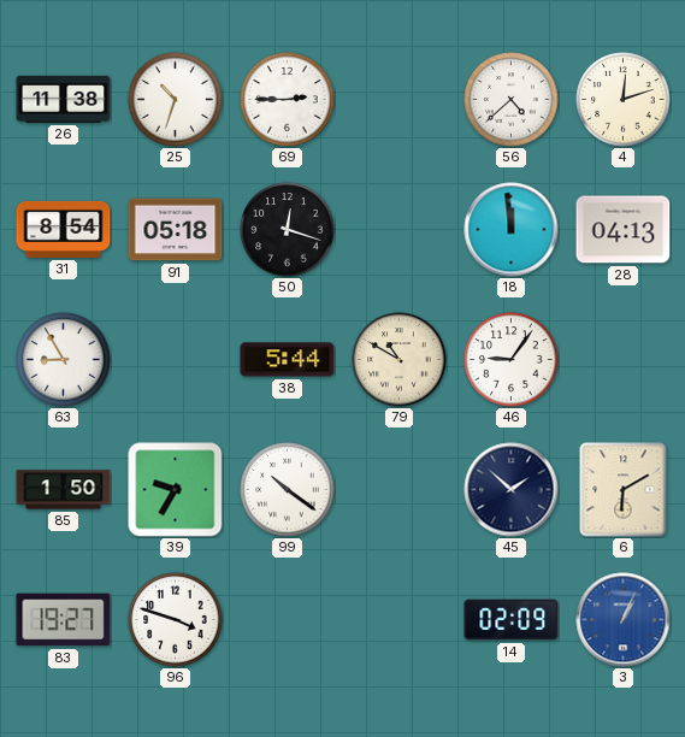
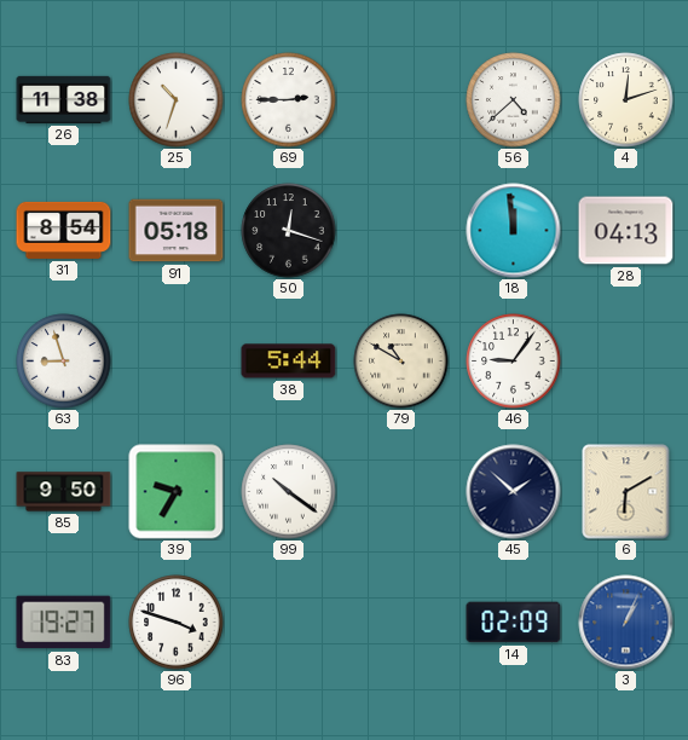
63: 8:55 -> 8:57 (64, 362)
85: 1:50 -> 9:50 (64, 492)
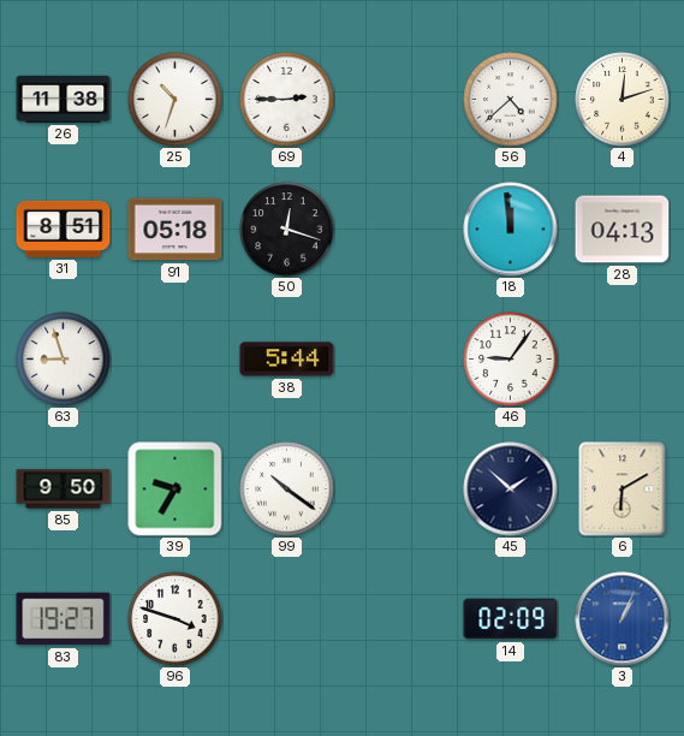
31: 8:54 -> 8:51 (64, 228)
79: 10:50 -> none (401, 362)
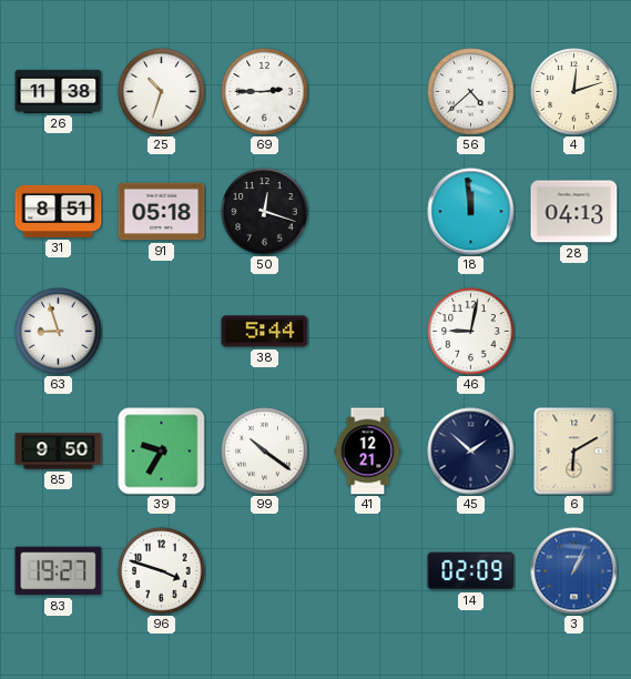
46: 9:06 -> 9:02 (471, 332)
41: none -> 12:21 (368, 452)
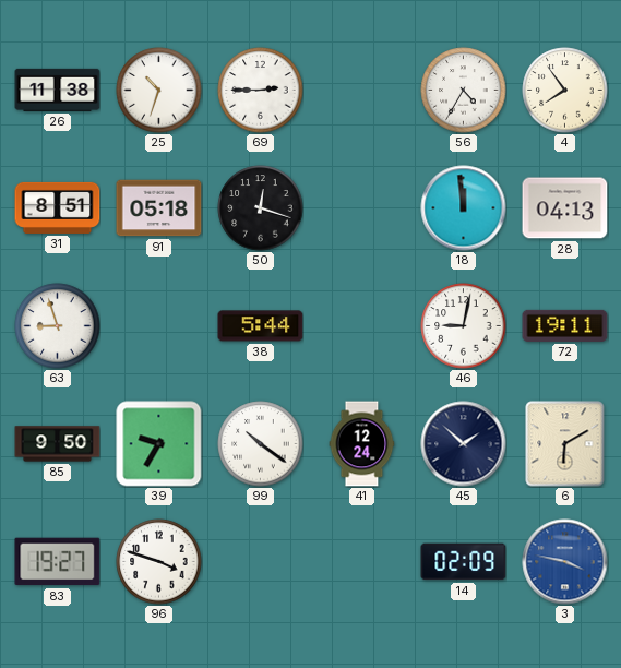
56: 4:38 -> 4:35 (464, 91)
4: 12:12 -> 7:54 (565, 91)
72: none -> 19:11 (565, 325)
41: 12:21 -> 12:24 (362, 444)
3: 1:04 -> 3:47 (565, 562)
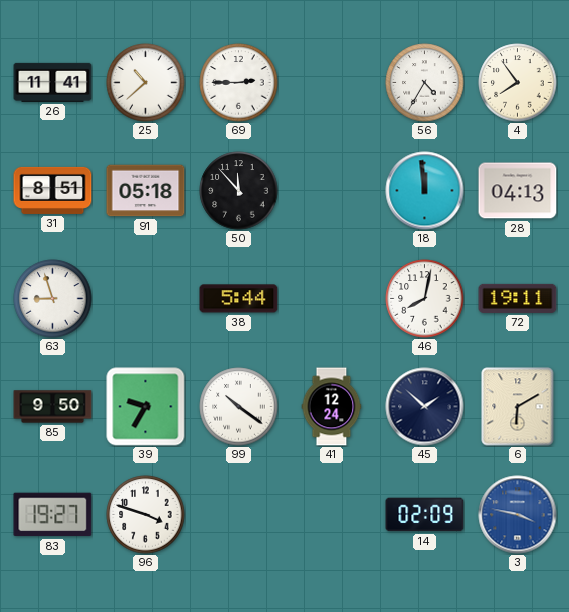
26: 11:38 -> 11:41 (53, 82)
25: 10:33 -> 10:38 (146, 83)
50: 12:18 -> 11:53 (239, 191)
46: 9:02 -> 8:02 (425, 299)
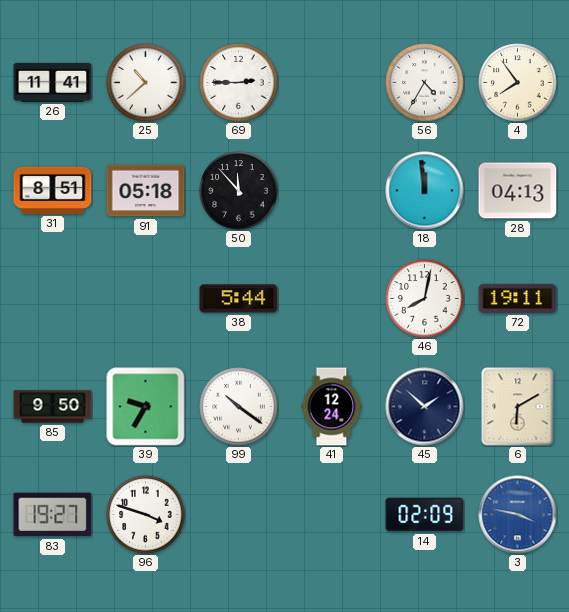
63: 8:57 -> none (53, 299)
